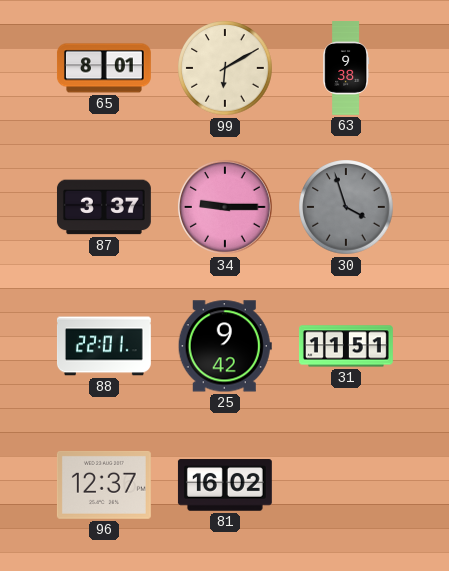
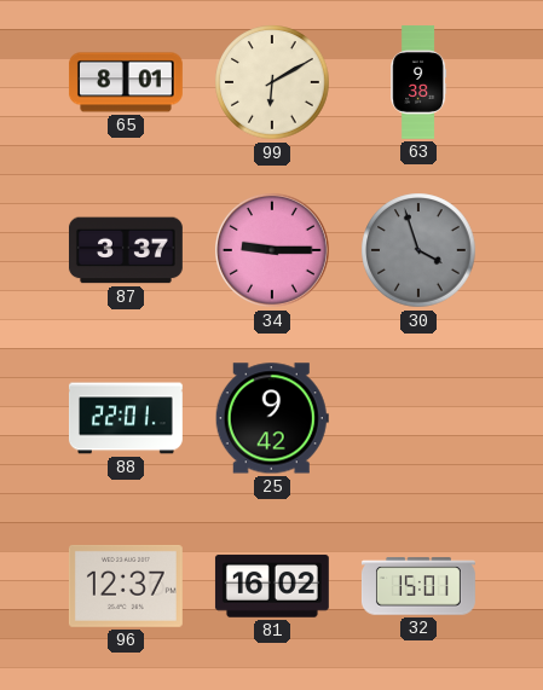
31: 11:51 -> none (346, 346)
32: none -> 15:01 (418, 586)
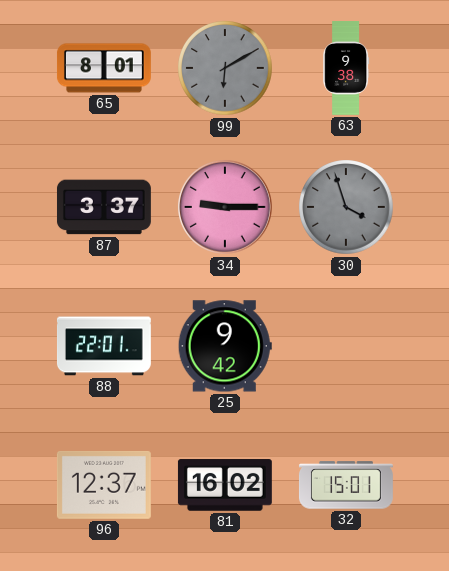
99 dial: cream -> grey (225, 68)
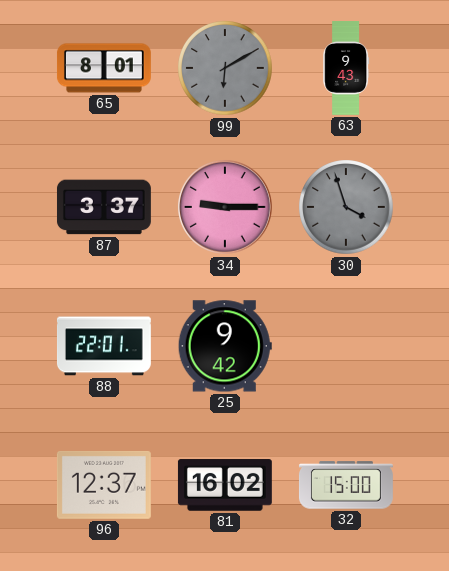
63: 9:38 -> 9:43 (346, 69)
32: 15:01 -> 15:00 (346, 485)
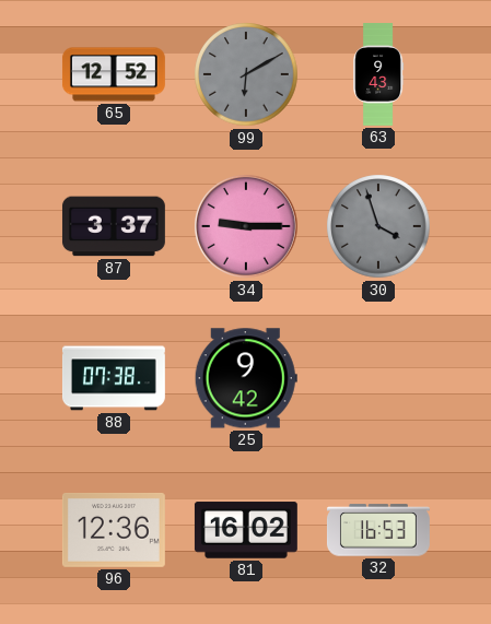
65: 8:01 -> 12:52 (114, 74)
88: 22:01 -> 07:38 (114, 378)
96: 12:37 -> 12:36 (114, 530)
32: 15:00 -> 16:53 (378, 530)
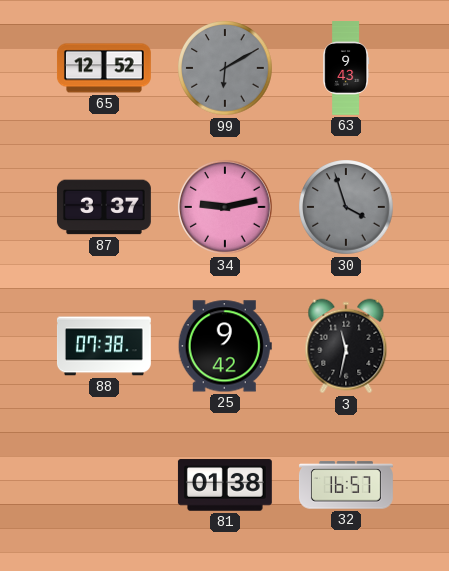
34: 9:15 -> 9:13 (225, 207)
3: none -> 11:32 (346, 346)
96: 12:36 -> none (114, 530)
81: 16:02 -> 01:38 (225, 485)
32: 16:53 -> 16:57 (346, 485)
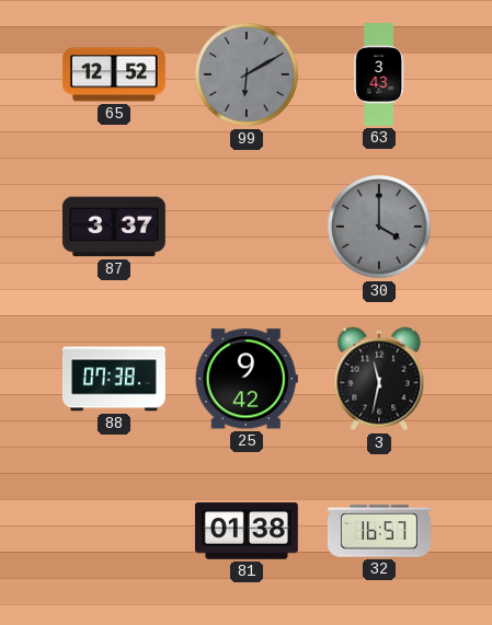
63: 9:43 -> 3:43 (379, 76)
34: 9:13 -> none (225, 207)
30: 3:57 -> 4:00 (379, 227)
